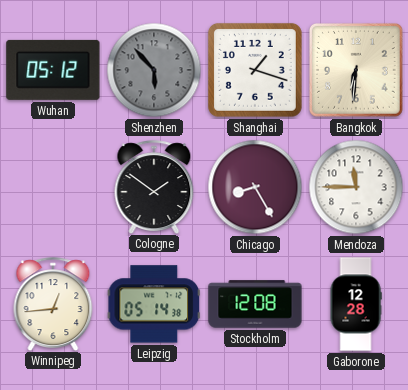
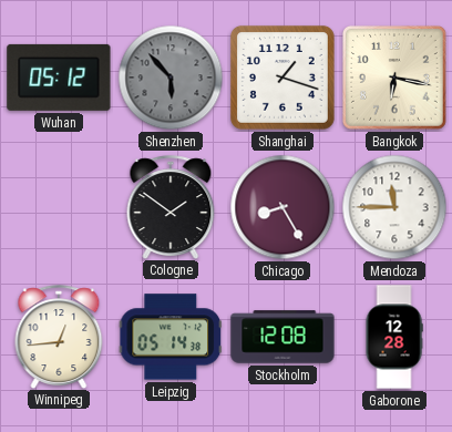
Bangkok: 6:31 -> 6:17 (394, 78)
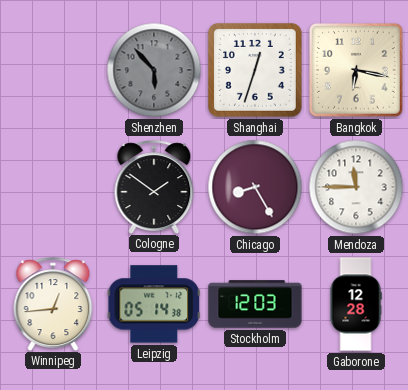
Wuhan: 05:12 -> none (59, 78)
Shanghai: 1:18 -> 12:33 (255, 70)
Stockholm: 12:08 -> 12:03 (255, 304)
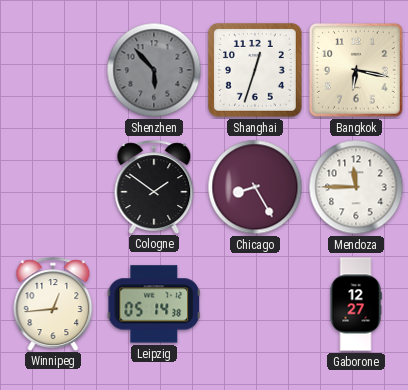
Stockholm: 12:03 -> none (255, 304)
Gaborone: 12:28 -> 12:27 (356, 304)
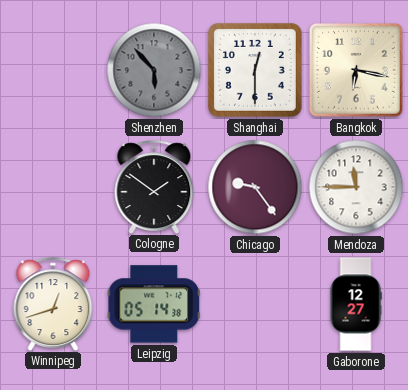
Shanghai: 12:33 -> 12:30 (255, 70)
Chicago: 8:25 -> 9:24 (255, 187)
Winnipeg: 12:44 -> 12:42 (53, 304)
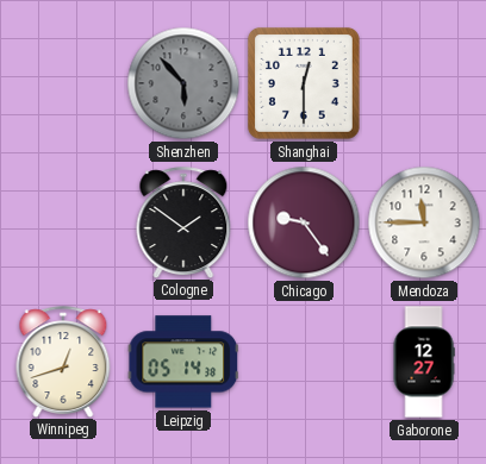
Bangkok: 6:17 -> none (356, 70)
